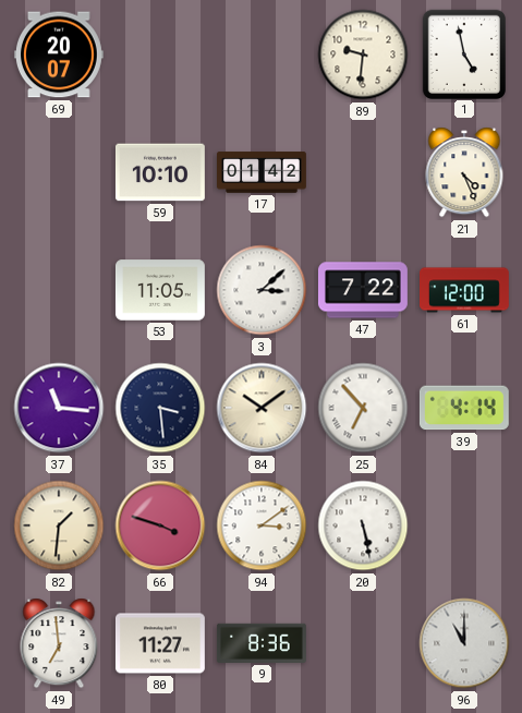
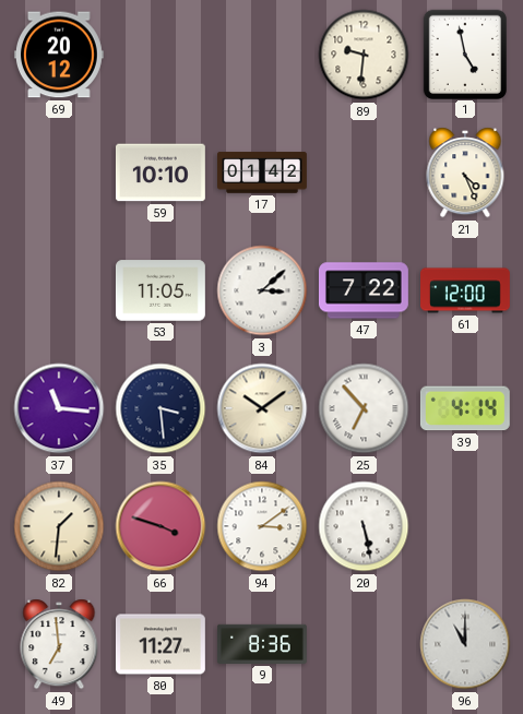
69: 20:07 -> 20:12 (59, 55)
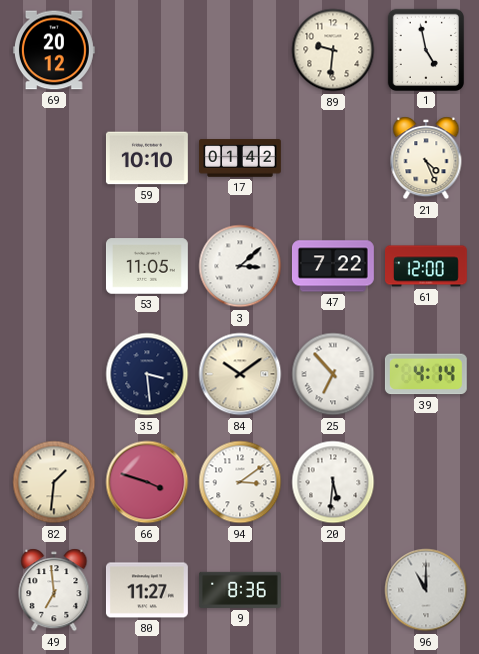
37: 11:16 -> none (59, 408)
20: 5:28 -> 5:31 (333, 482)
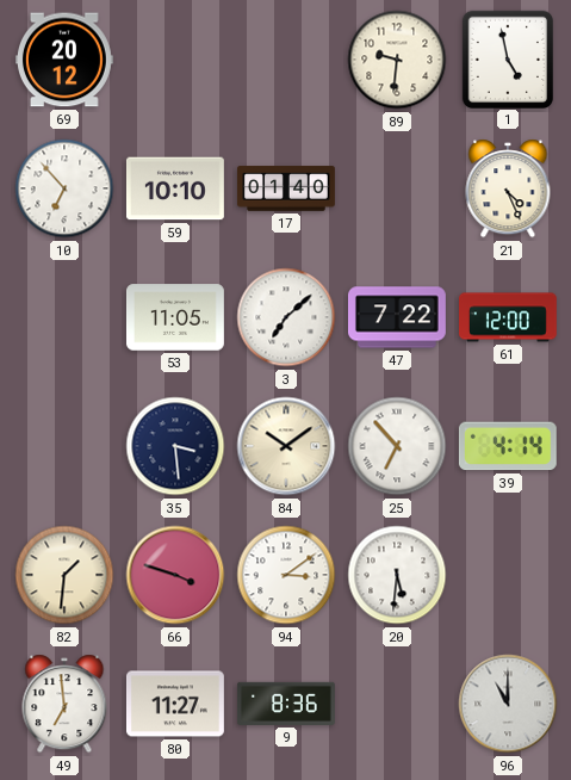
10: none -> 6:53 (64, 188)
17: 01:42 -> 01:40 (287, 188)
3: 3:08 -> 7:08 (286, 317)
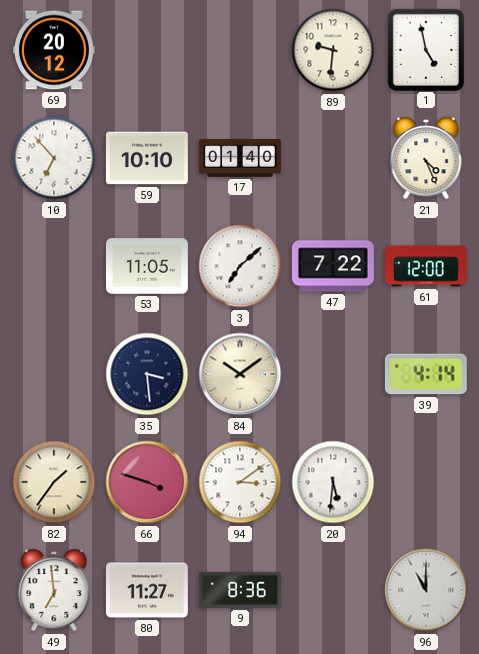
25: 6:53 -> none (397, 446)
82: 1:31 -> 1:36 (54, 482)
